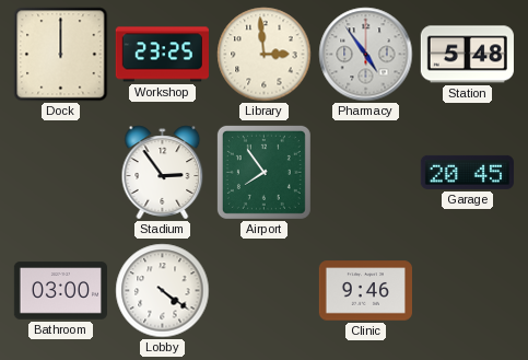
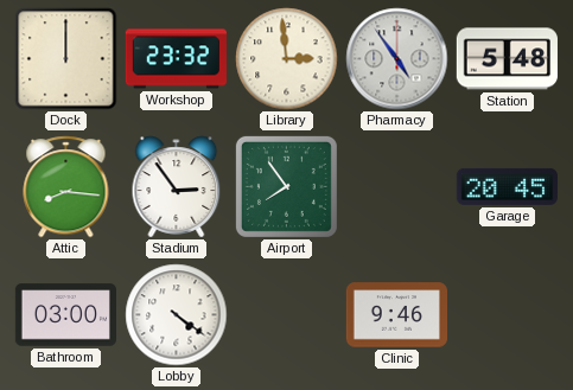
Workshop: 23:25 -> 23:32 (176, 59)
Attic: none -> 8:16 (66, 187)
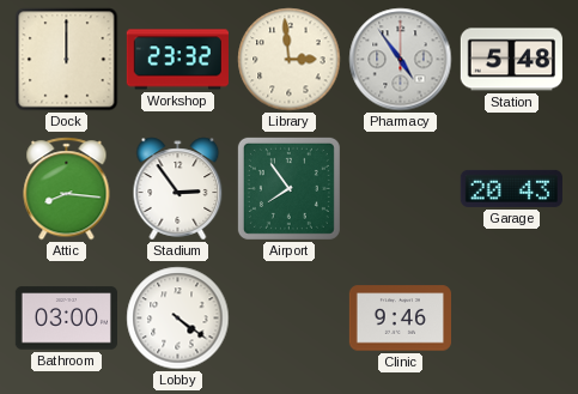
Garage: 20:45 -> 20:43 (511, 188)
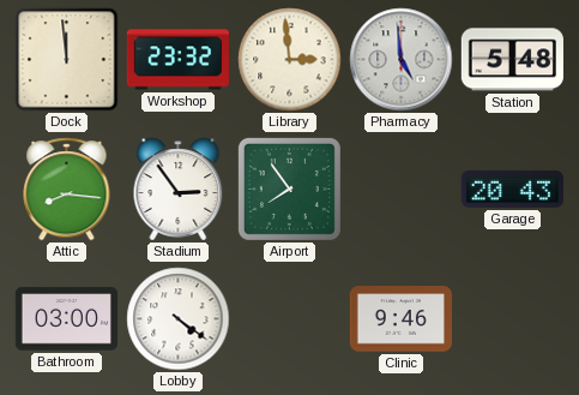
Dock: 12:00 -> 11:59 (67, 60)
Pharmacy: 4:54 -> 4:59 (402, 60)
